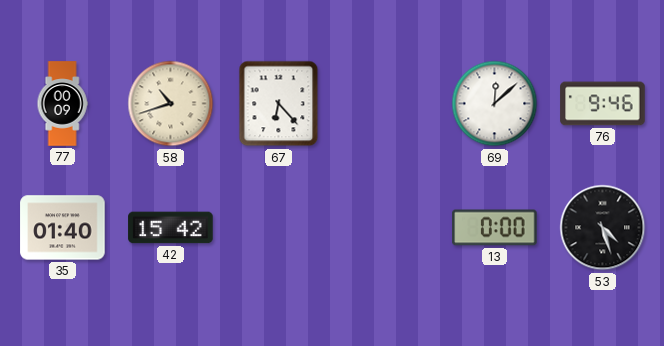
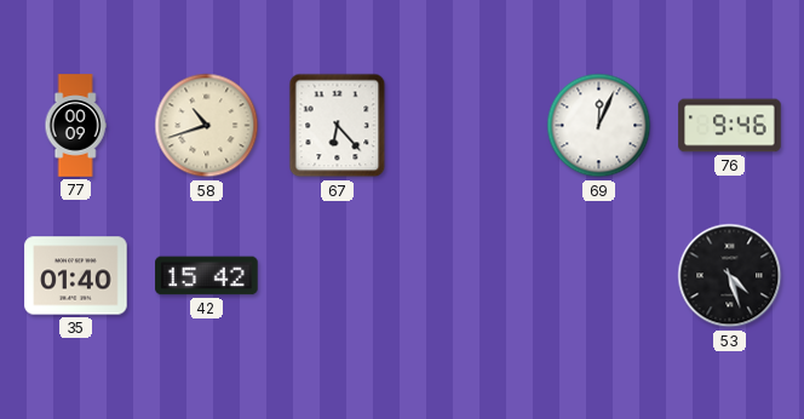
69: 12:08 -> 12:04 (599, 126)
13: 0:00 -> none (495, 228)
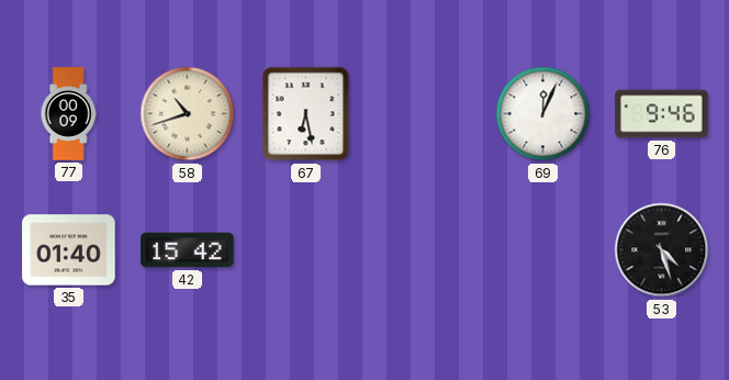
67: 6:23 -> 6:28 (306, 114)
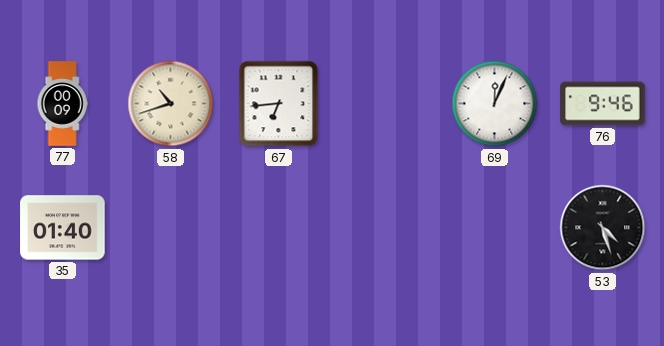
67: 6:28 -> 6:44 (279, 104)
42: 15:42 -> none (188, 250)
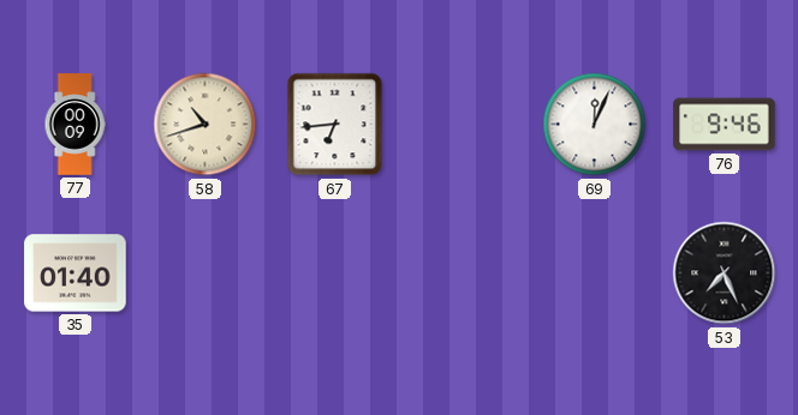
53: 4:27 -> 7:26 (725, 273)
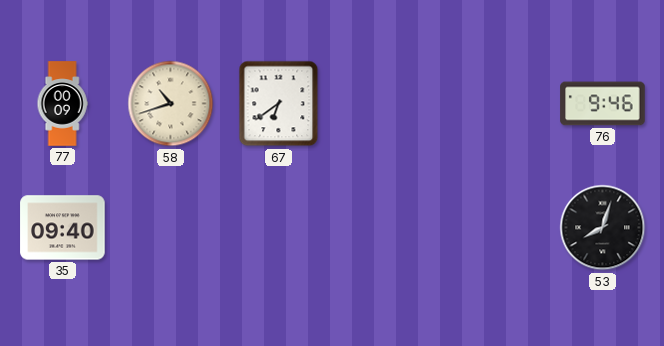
67: 6:44 -> 6:39 (279, 104)
69: 12:04 -> none (595, 125)
35: 01:40 -> 09:40 (63, 228)
53: 7:26 -> 8:03 (603, 228)
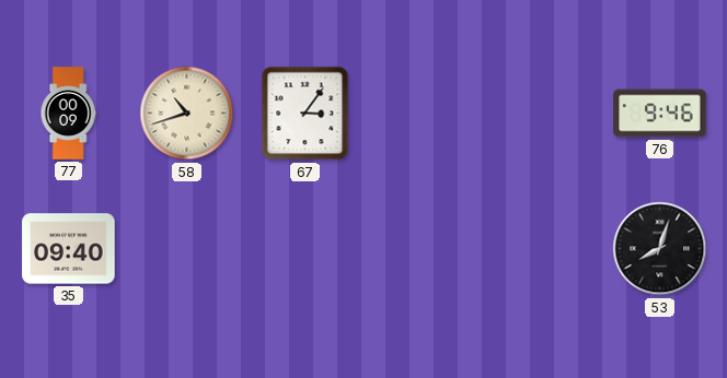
67: 6:39 -> 3:06 (305, 114)
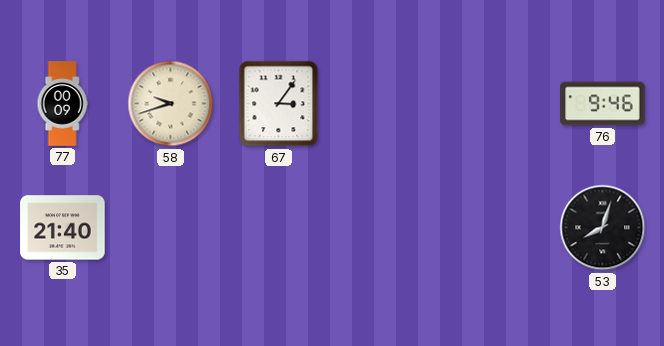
58: 10:42 -> 9:42 (171, 104)
35: 09:40 -> 21:40 (63, 228)
